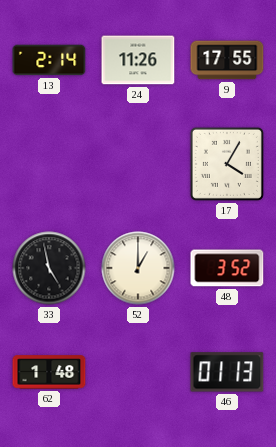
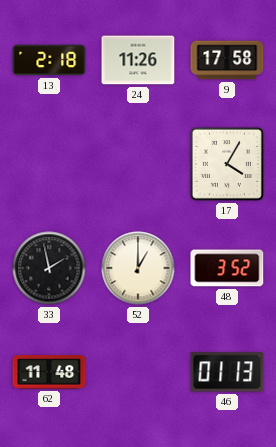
13: 2:14 -> 2:18 (49, 60)
9: 17:55 -> 17:58 (227, 60)
33: 4:58 -> 1:58 (49, 268)
62: 1:48 -> 11:48 (49, 372)
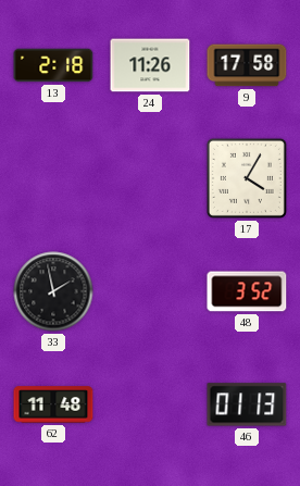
52: 1:00 -> none (138, 268)
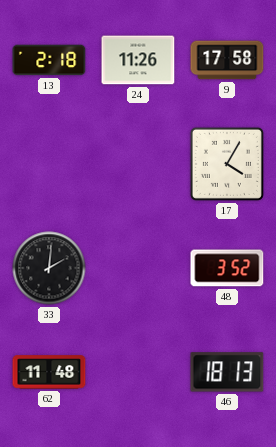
33: 1:58 -> 2:01 (49, 268)
46: 01:13 -> 18:13 (227, 372)
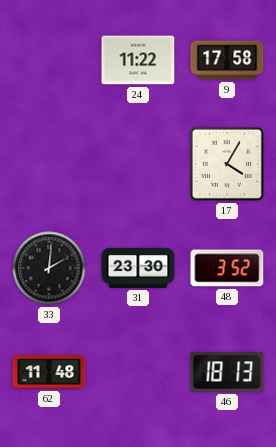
13: 2:18 -> none (49, 60)
24: 11:26 -> 11:22 (138, 60)
31: none -> 23:30 (138, 268)
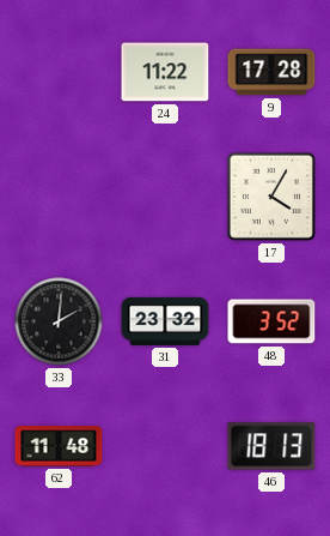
9: 17:58 -> 17:28 (271, 72)
31: 23:30 -> 23:32 (165, 321)
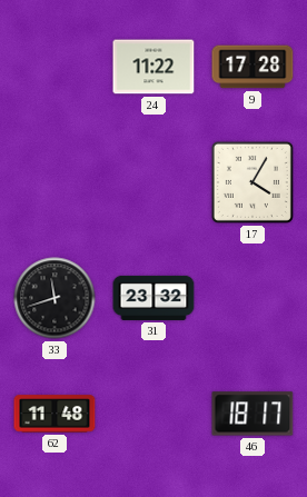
33: 2:01 -> 11:42 (55, 298)
48: 3:52 -> none (271, 321)
46: 18:13 -> 18:17 (252, 414)
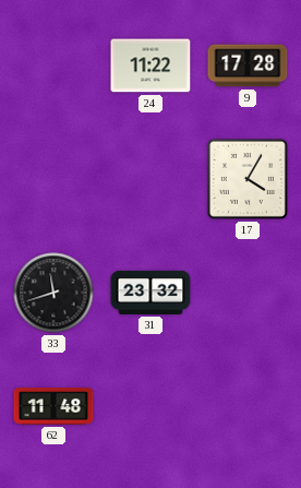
46: 18:17 -> none (252, 414)
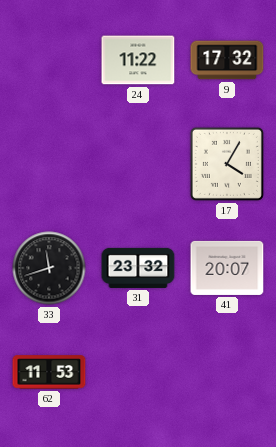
9: 17:28 -> 17:32 (227, 60)
41: none -> 20:07 (227, 268)
62: 11:48 -> 11:53 (49, 372)
